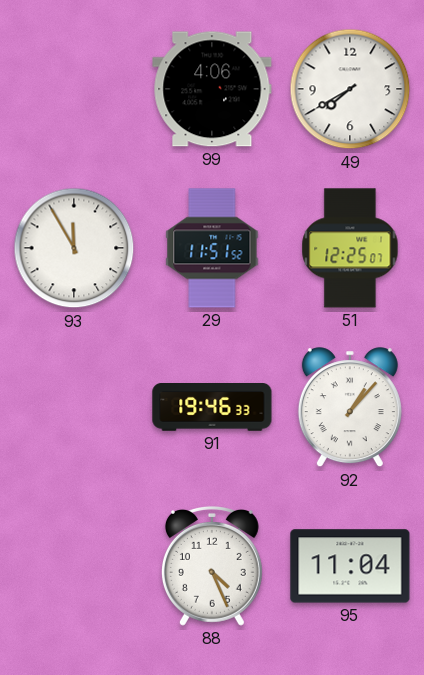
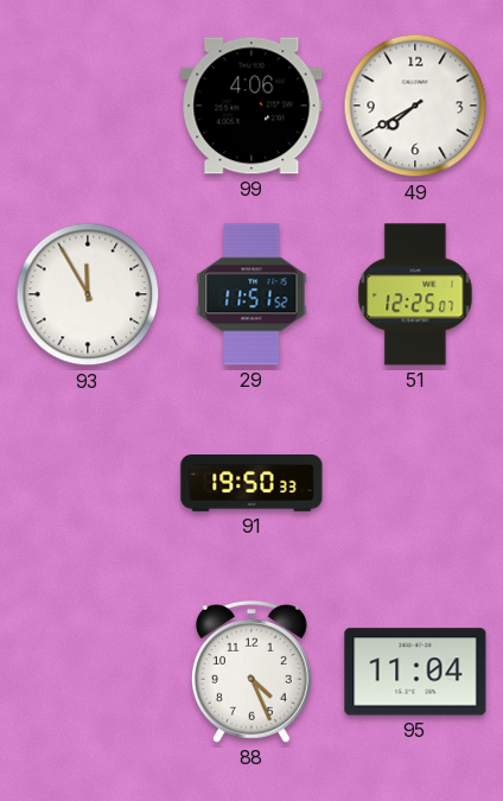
91: 19:46 -> 19:50 (251, 484)
92: 1:07 -> none (350, 408)
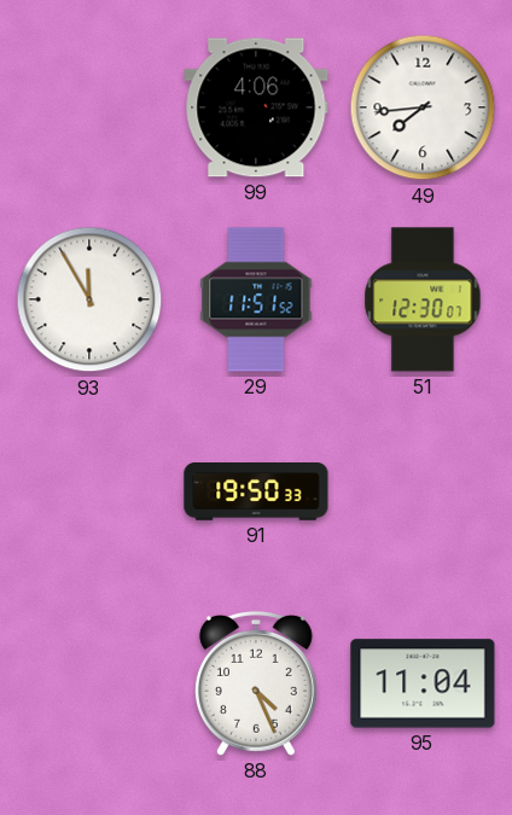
49: 7:40 -> 7:44 (423, 107)
51: 12:25 -> 12:30 (423, 299)
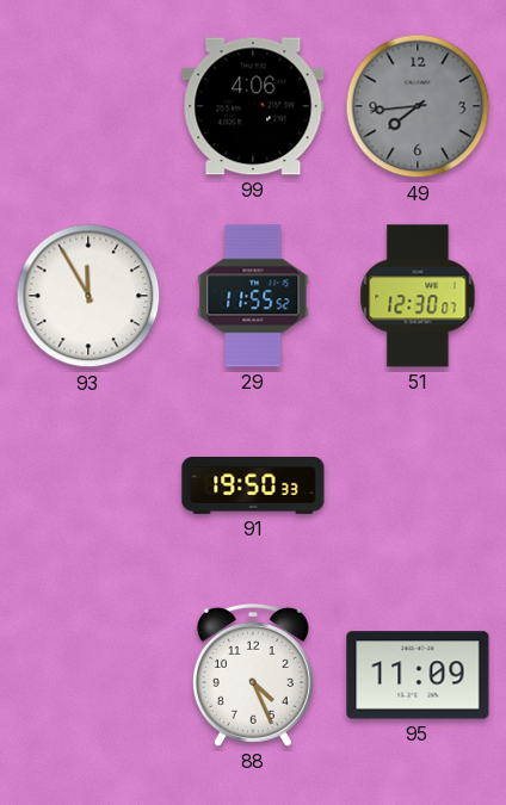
49 dial: white -> grey (418, 106)
29: 11:51 -> 11:55 (253, 296)
95: 11:04 -> 11:09 (418, 675)
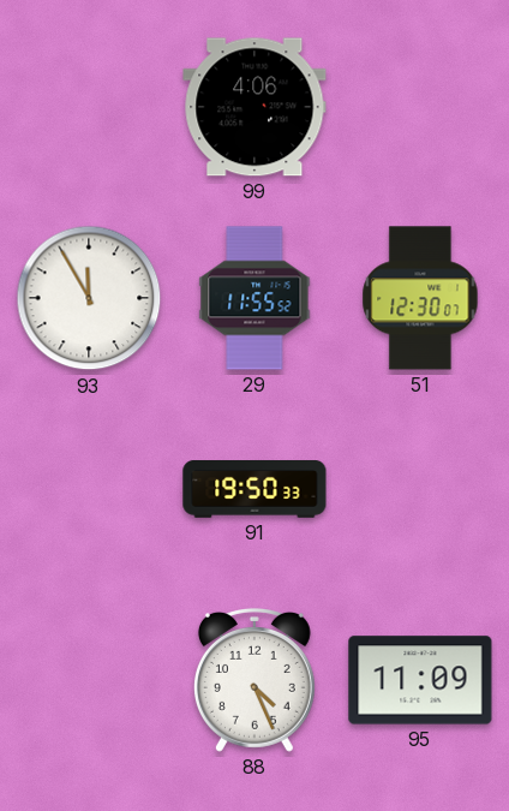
49: 7:44 -> none (418, 106)
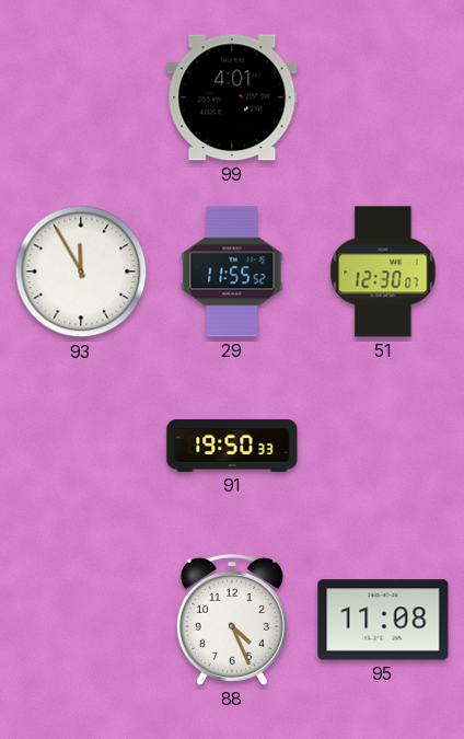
99: 4:06 -> 4:01 (232, 97)
95: 11:09 -> 11:08 (383, 620)
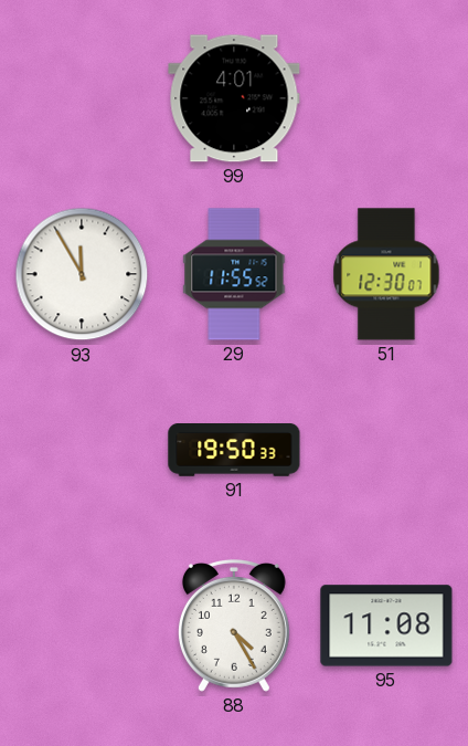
88: 4:26 -> 4:25 (234, 626)
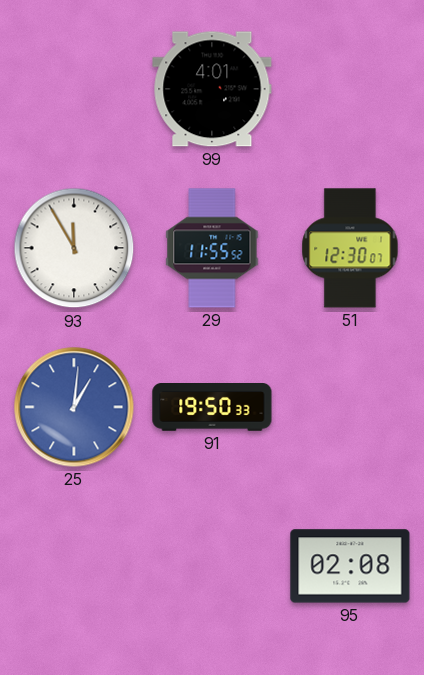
25: none -> 1:01 (74, 407)
88: 4:25 -> none (234, 626)
95: 11:08 -> 02:08 (350, 566)
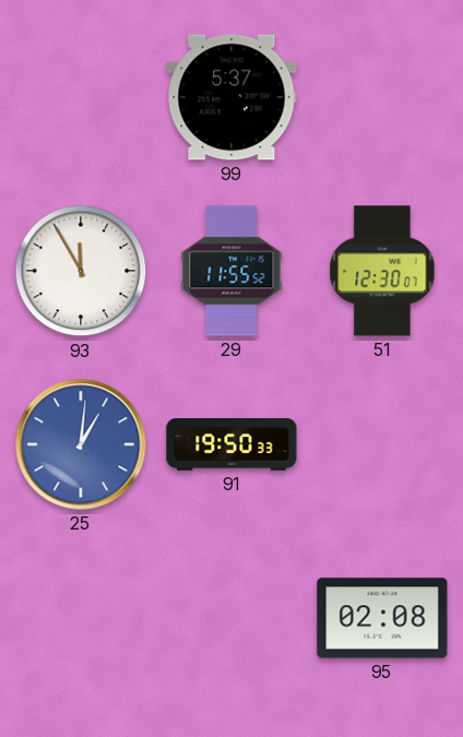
99: 4:01 -> 5:37 (231, 97)
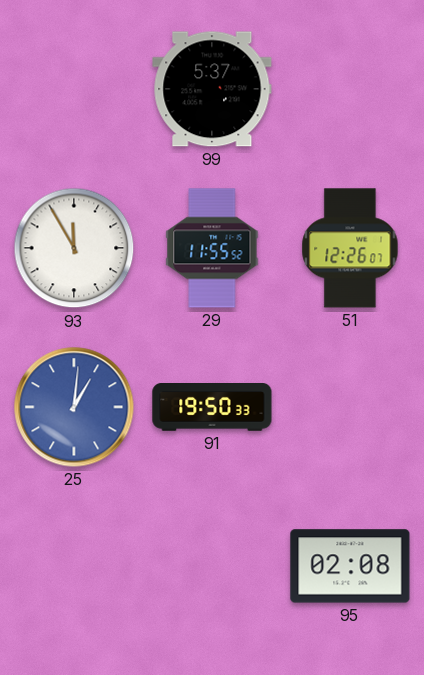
51: 12:30 -> 12:26 (350, 248)
